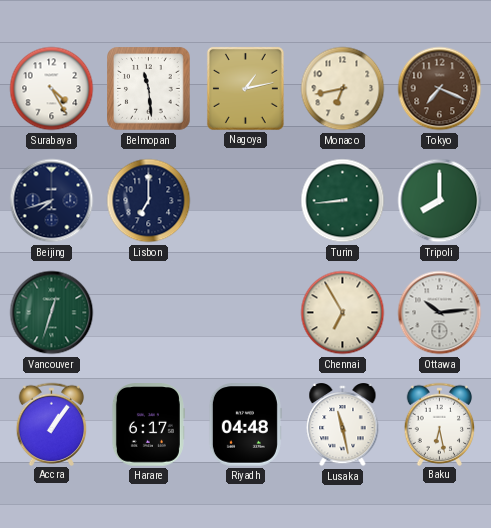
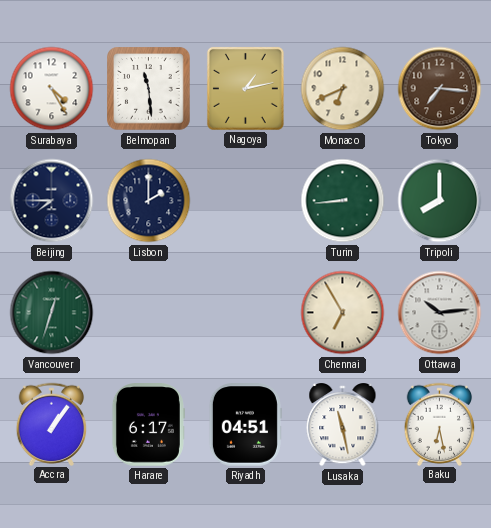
Monaco: 6:43 -> 6:41 (343, 89)
Tokyo: 7:19 -> 7:16 (440, 89)
Beijing: 7:42 -> 7:45 (52, 201)
Lisbon: 7:00 -> 2:00 (149, 201)
Riyadh: 04:48 -> 04:51 (245, 425)
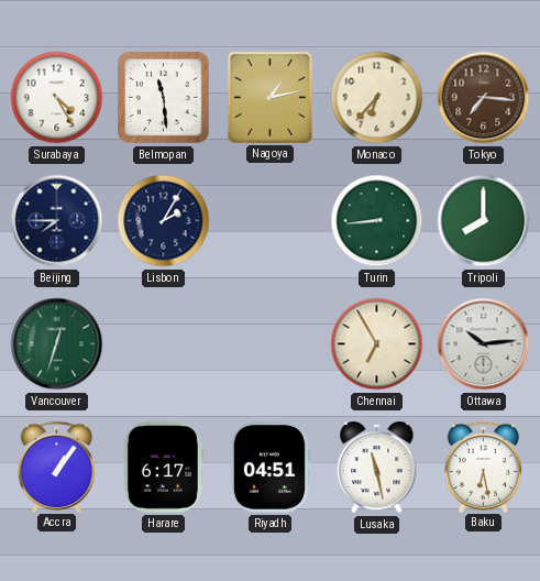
Monaco: 6:41 -> 6:37 (377, 98)
Lisbon: 2:00 -> 2:05 (164, 221)
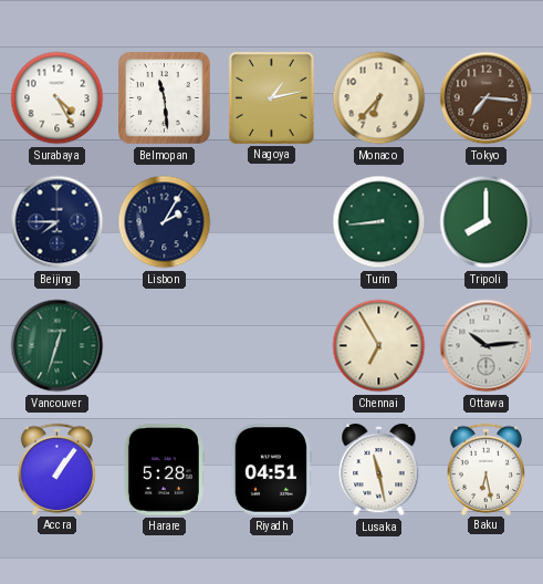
Harare: 6:17 -> 5:28 (164, 470)
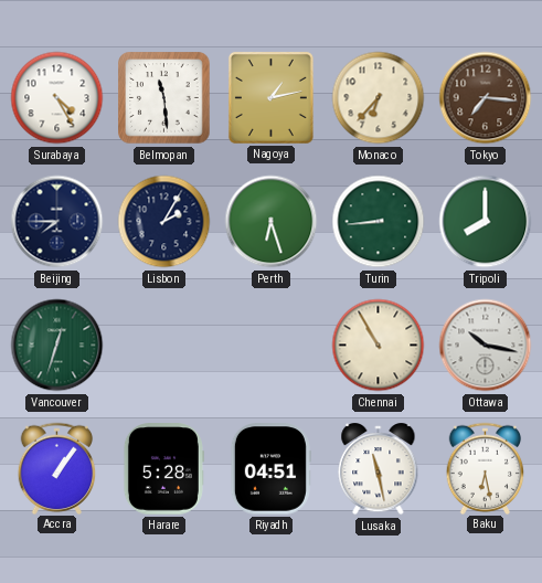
Perth: none -> 6:27 (272, 222)
Chennai: 6:55 -> 10:55 (379, 346)
Ottawa: 10:14 -> 10:17 (486, 346)
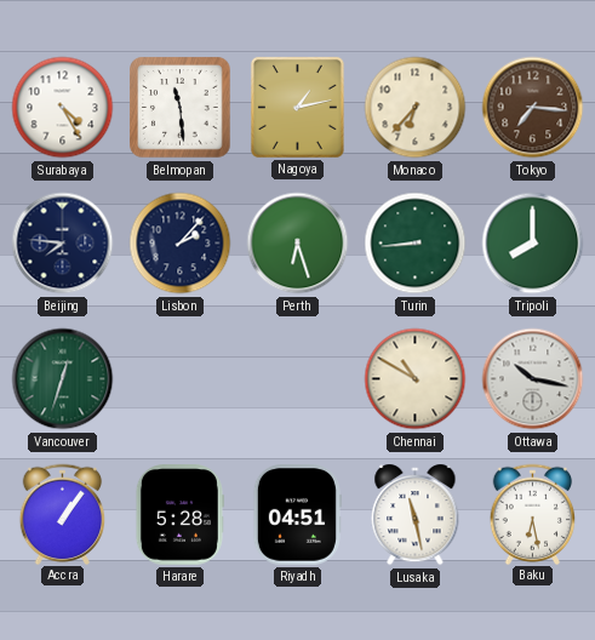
Beijing: 7:45 -> 7:46 (63, 244)
Lisbon: 2:05 -> 2:07 (181, 244)
Chennai: 10:55 -> 10:50 (416, 379)
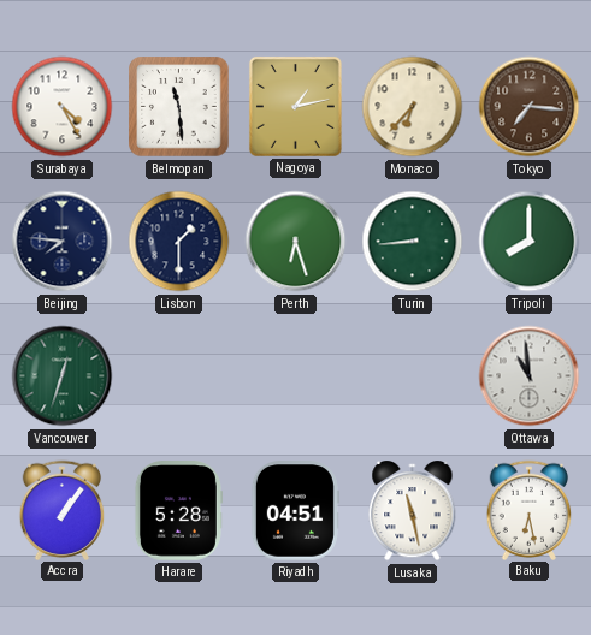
Lisbon: 2:07 -> 1:30 (179, 242)
Chennai: 10:50 -> none (416, 379)
Ottawa: 10:17 -> 10:59 (530, 376)
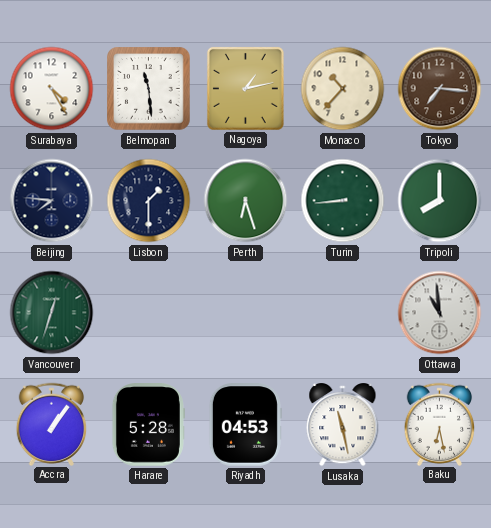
Monaco: 6:37 -> 10:37 (343, 89)
Riyadh: 04:51 -> 04:53 (245, 425)
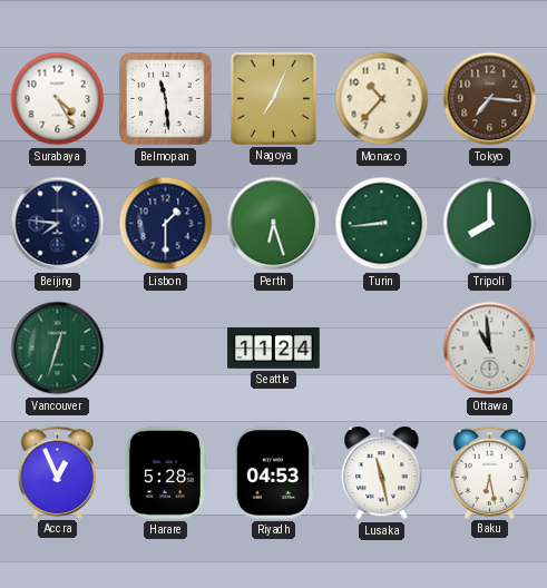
Nagoya: 1:13 -> 7:04 (273, 98)
Seattle: none -> 11:24 (274, 347)
Accra: 1:06 -> 12:56 (58, 472)
